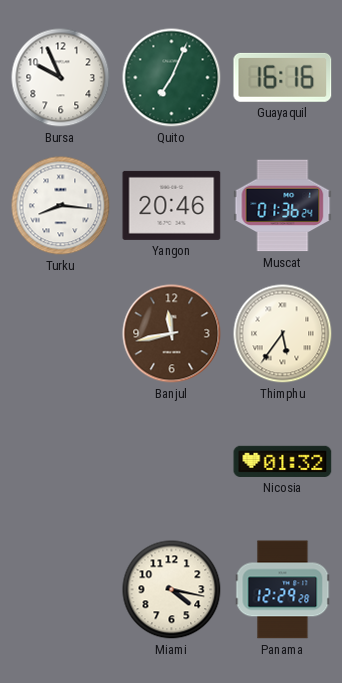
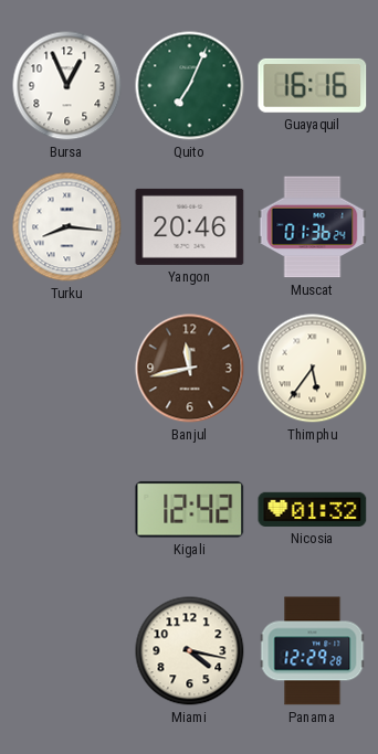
Bursa: 9:56 -> 12:56 (67, 86)
Kigali: none -> 12:42 (190, 509)
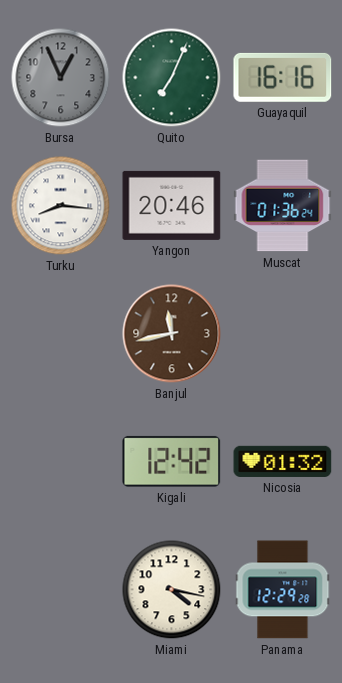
Bursa dial: white -> grey (61, 78)
Thimphu: 5:36 -> none (313, 369)
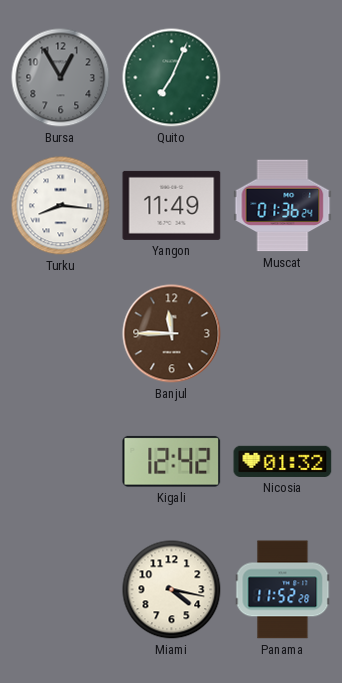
Bursa: 12:56 -> 12:55 (61, 78)
Guayaquil: 16:16 -> none (283, 77)
Yangon: 20:46 -> 11:49 (172, 205)
Banjul: 11:43 -> 11:45 (172, 334)
Panama: 12:29 -> 11:52 (283, 590)
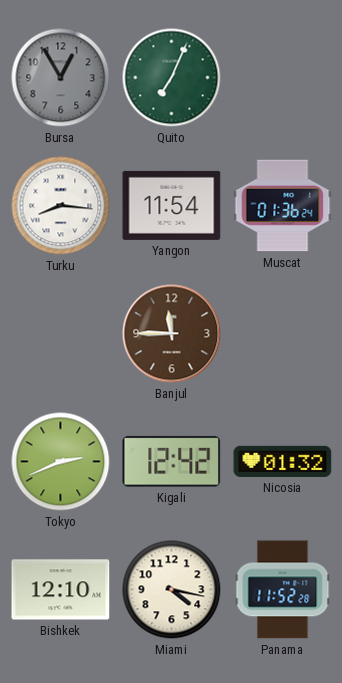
Yangon: 11:49 -> 11:54 (172, 205)
Tokyo: none -> 2:41 (61, 462)
Bishkek: none -> 12:10 (61, 590)
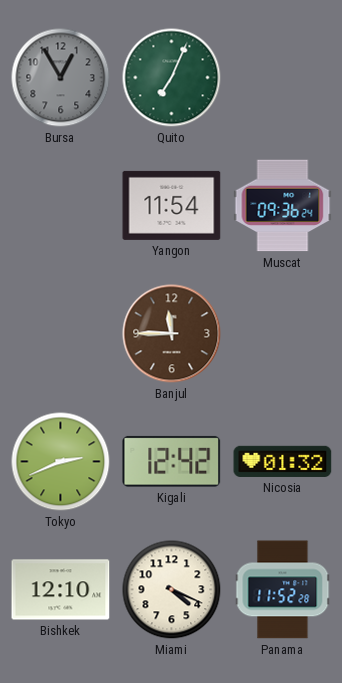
Turku: 8:16 -> none (61, 206)
Muscat: 01:36 -> 09:36 (283, 206)
Miami: 4:17 -> 4:19 (172, 590)
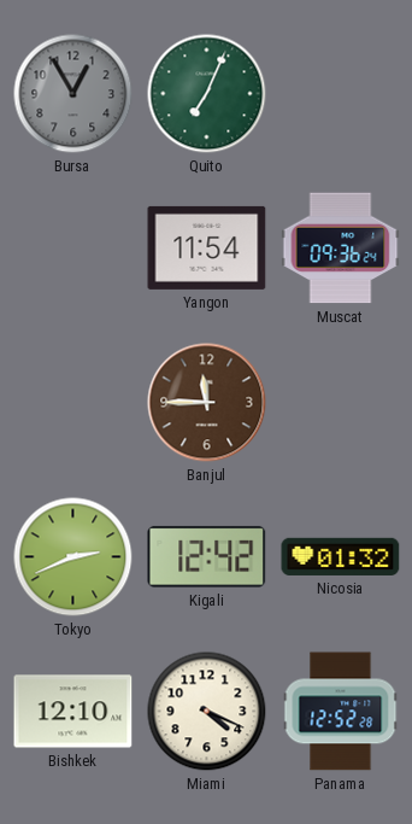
Panama: 11:52 -> 12:52 (341, 712)
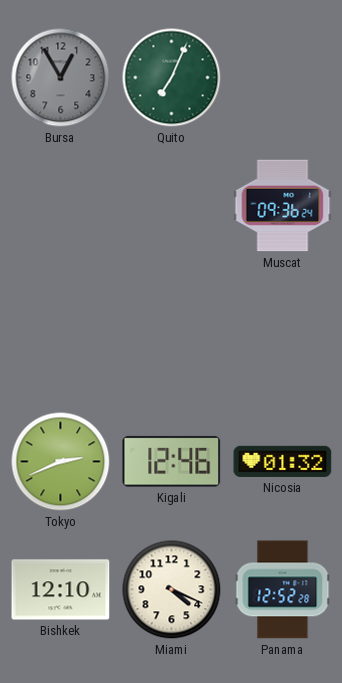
Yangon: 11:54 -> none (207, 247)
Banjul: 11:45 -> none (207, 403)
Kigali: 12:42 -> 12:46 (172, 461)
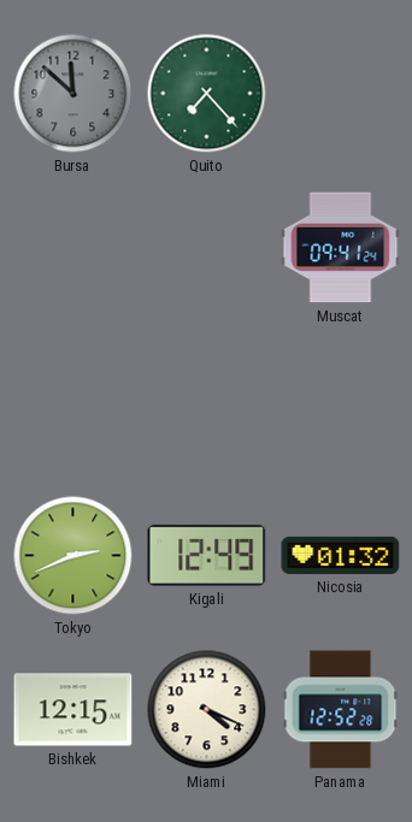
Bursa: 12:55 -> 11:52 (73, 94)
Quito: 7:04 -> 7:23 (207, 94)
Muscat: 09:36 -> 09:41 (341, 248)
Kigali: 12:46 -> 12:49 (207, 555)
Bishkek: 12:10 -> 12:15 (73, 710)
